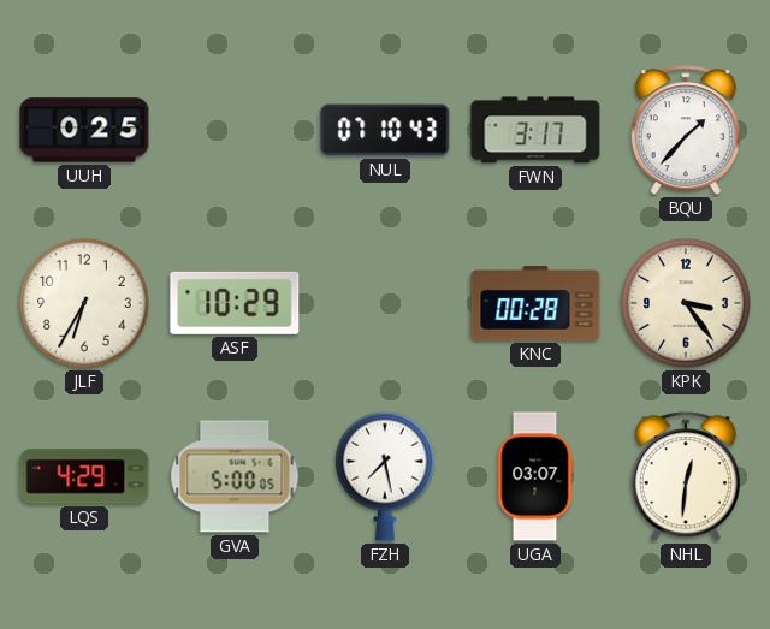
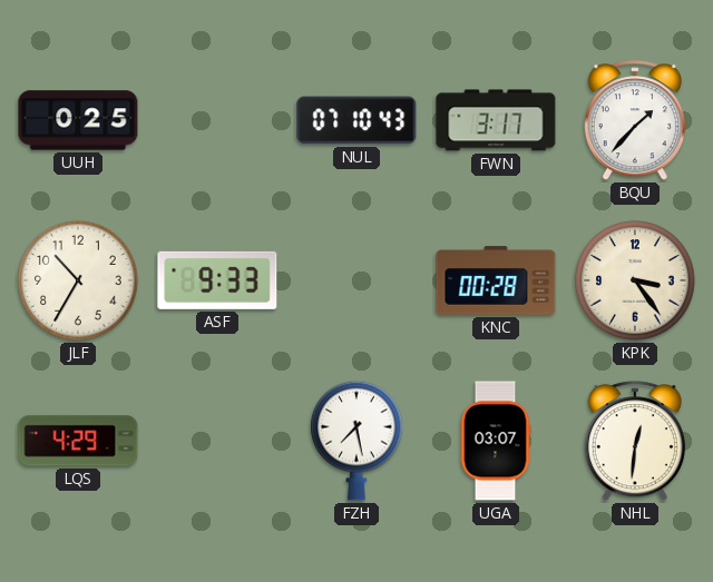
JLF: 6:35 -> 10:35 (78, 280)
ASF: 10:29 -> 9:33 (217, 280)
GVA: 5:00 -> none (235, 476)
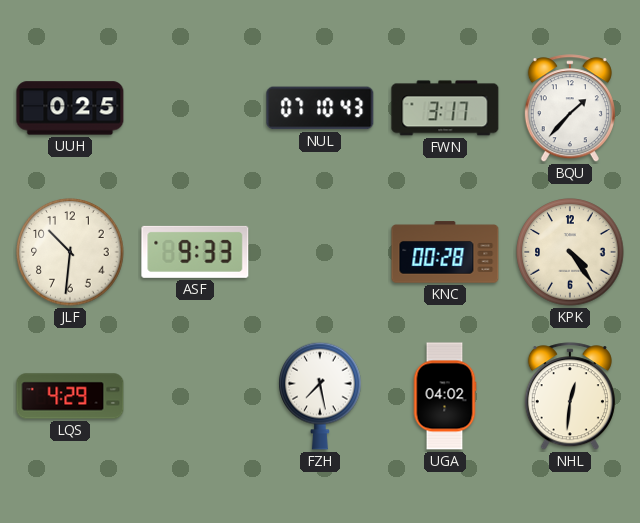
JLF: 10:35 -> 10:31 (70, 252)
KPK: 3:24 -> 4:24 (570, 252)
UGA: 03:07 -> 04:02 (445, 396)
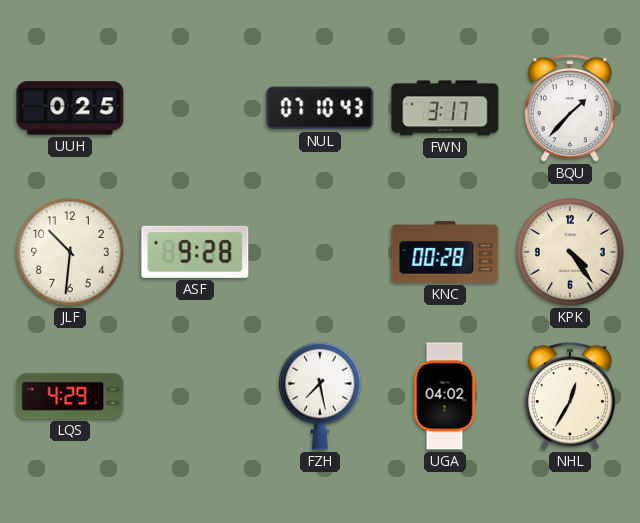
ASF: 9:33 -> 9:28 (195, 252)
NHL: 12:31 -> 12:35 (570, 397)
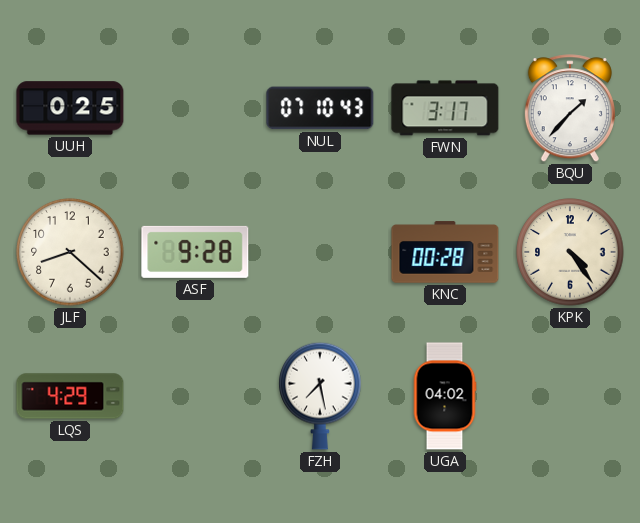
JLF: 10:31 -> 8:22 (70, 252)
NHL: 12:35 -> none (570, 397)
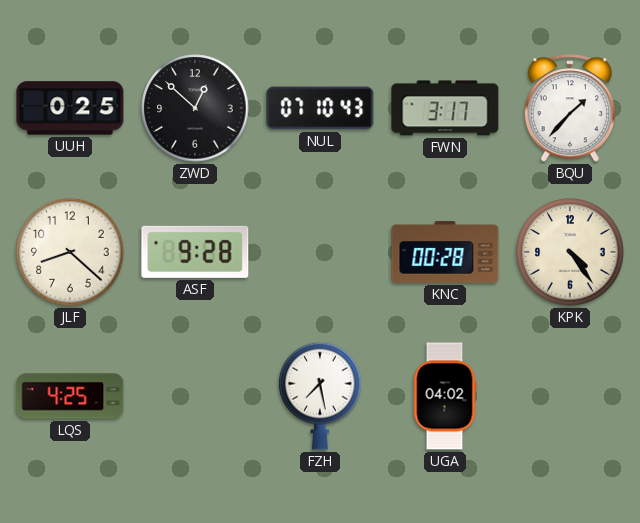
ZWD: none -> 12:52 (195, 108)
LQS: 4:29 -> 4:25 (70, 396)
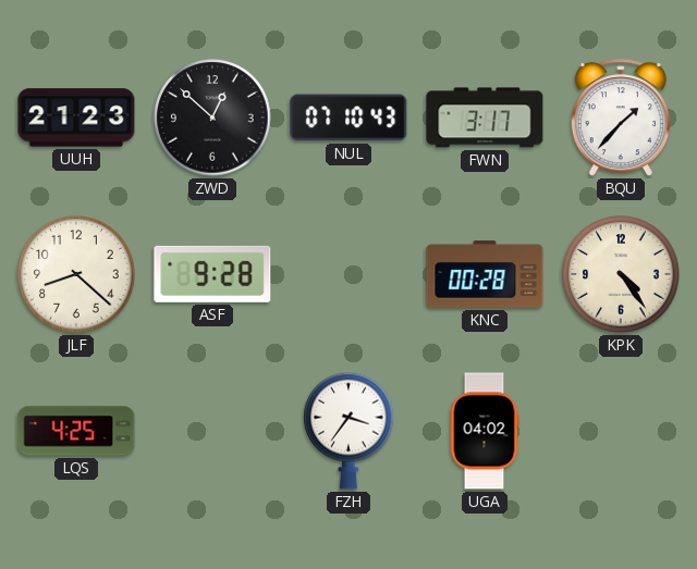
UUH: 0:25 -> 21:23 (76, 117)
FZH: 7:28 -> 3:36 (348, 431)
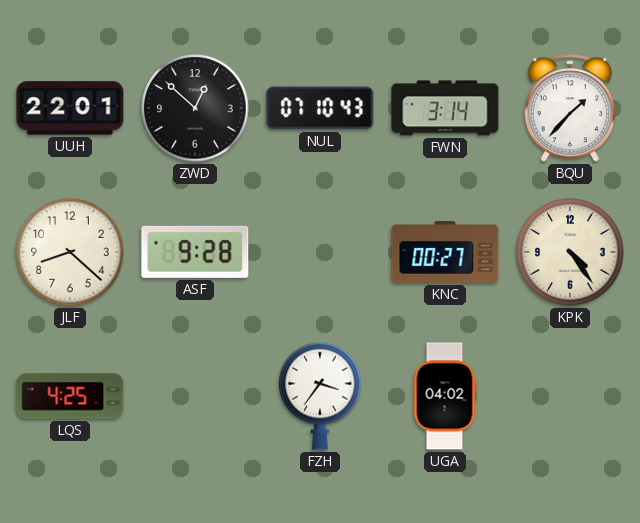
UUH: 21:23 -> 22:01 (70, 108)
FWN: 3:17 -> 3:14 (445, 108)
KNC: 00:28 -> 00:27 (445, 252)
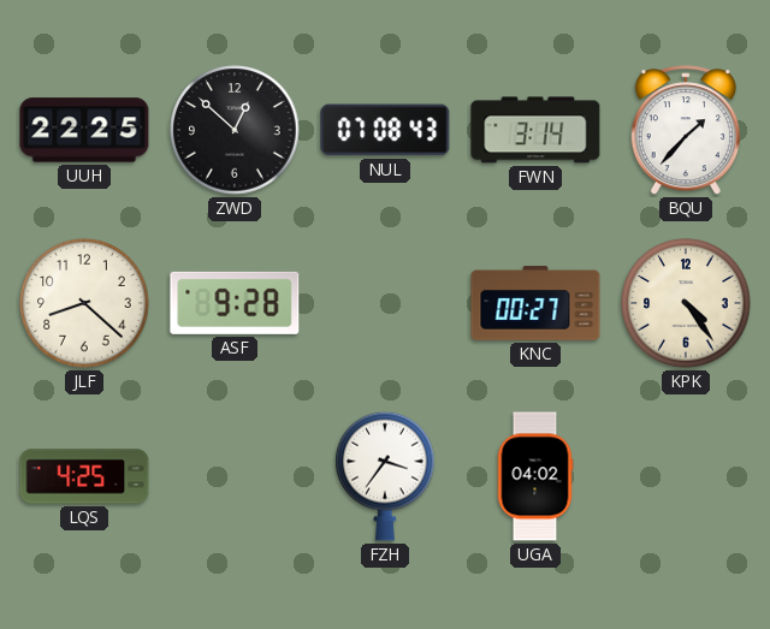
UUH: 22:01 -> 22:25 (84, 130)
NUL: 07:10 -> 07:08 (385, 130)
